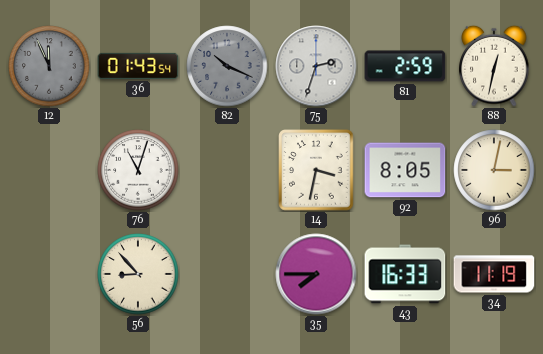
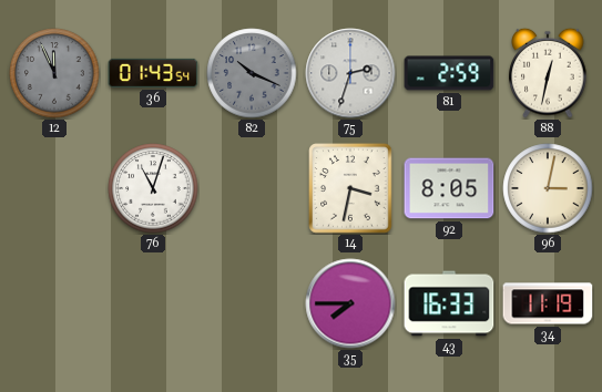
56: 8:53 -> none (138, 274)
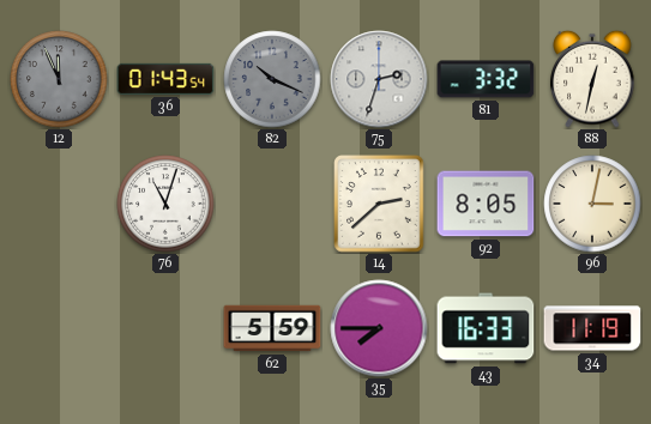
81: 2:59 -> 3:32 (486, 79)
14: 3:32 -> 2:38 (379, 204)
62: none -> 5:59 (272, 328)
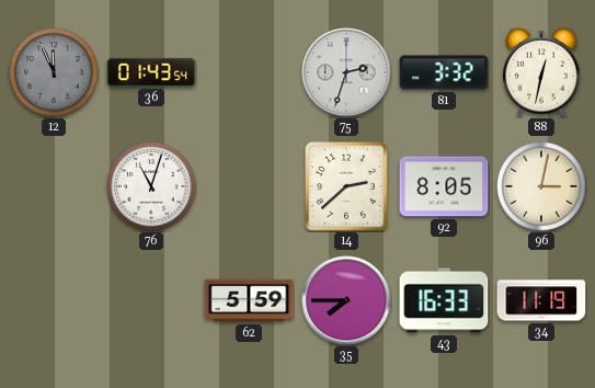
82: 10:19 -> none (272, 79)
